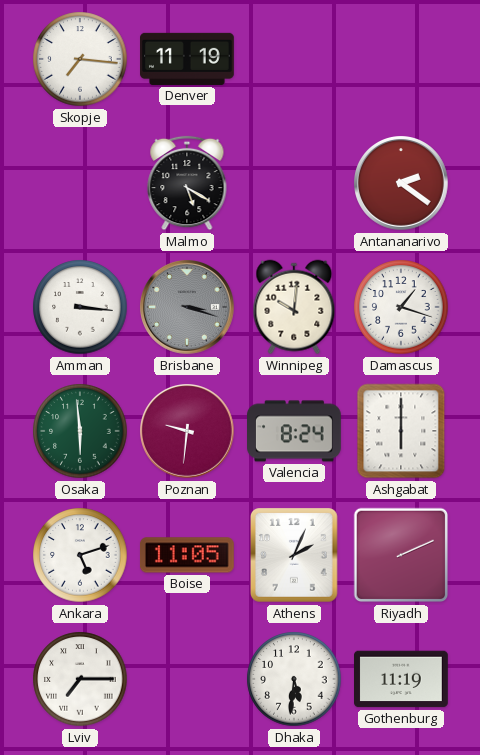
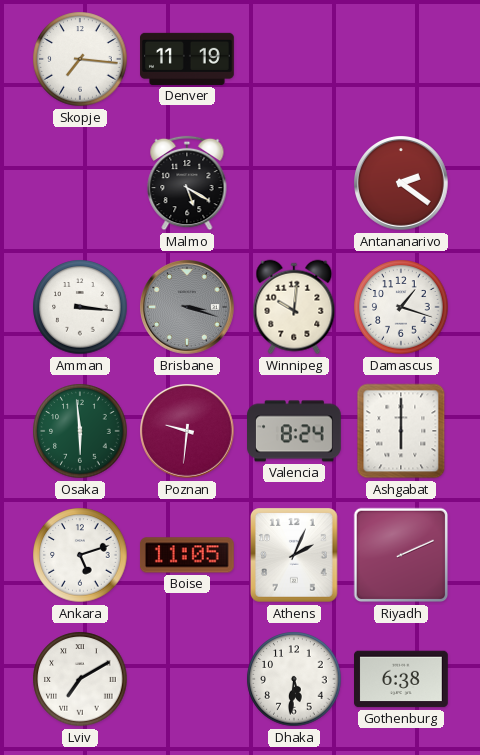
Lviv: 7:15 -> 7:10 (80, 679)
Gothenburg: 11:19 -> 6:38 (402, 679)
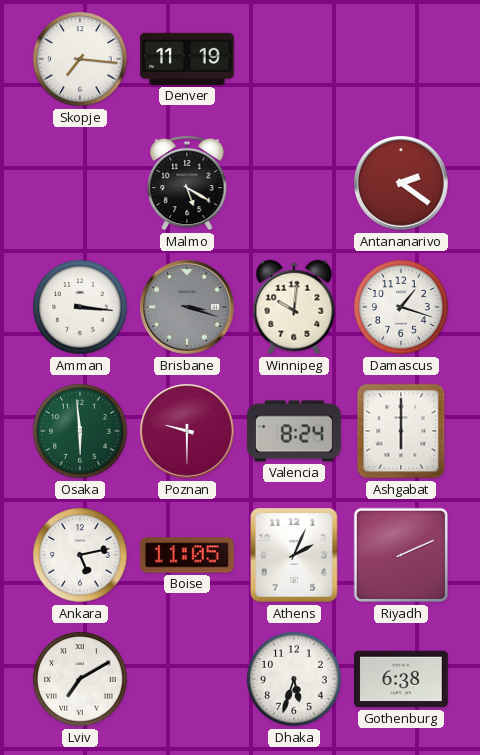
Poznan: 9:31 -> 9:30 (188, 432)
Ankara: 5:12 -> 5:13 (80, 555)
Dhaka: 5:31 -> 5:33 (294, 679)
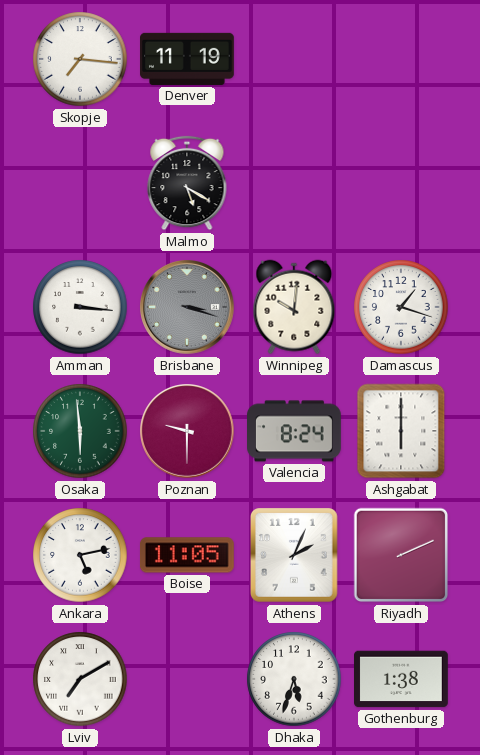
Antananarivo: 2:21 -> none (402, 184)
Gothenburg: 6:38 -> 1:38 (402, 679)
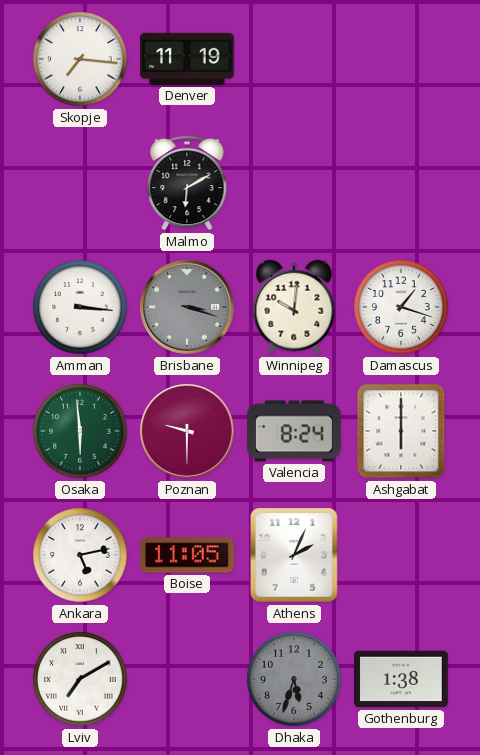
Malmo: 5:20 -> 6:10 (187, 183)
Riyadh: 2:11 -> none (401, 555)
Dhaka dial: white -> grey (294, 679)
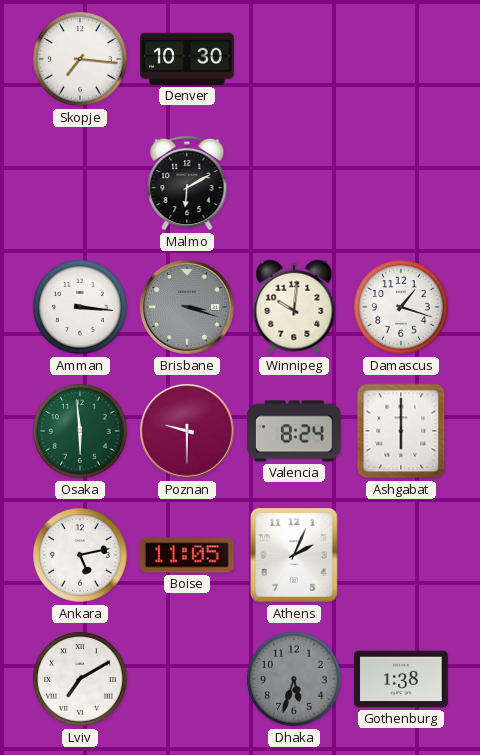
Denver: 11:19 -> 10:30 (188, 59)
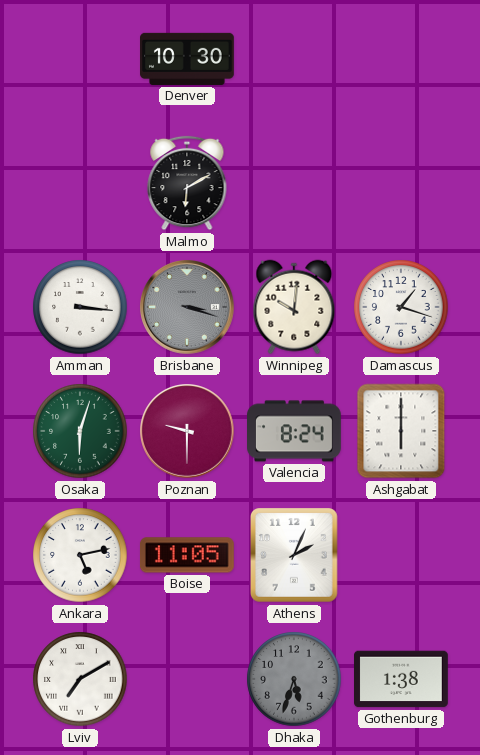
Skopje: 7:16 -> none (80, 59)
Osaka: 5:59 -> 6:03 (80, 431)
